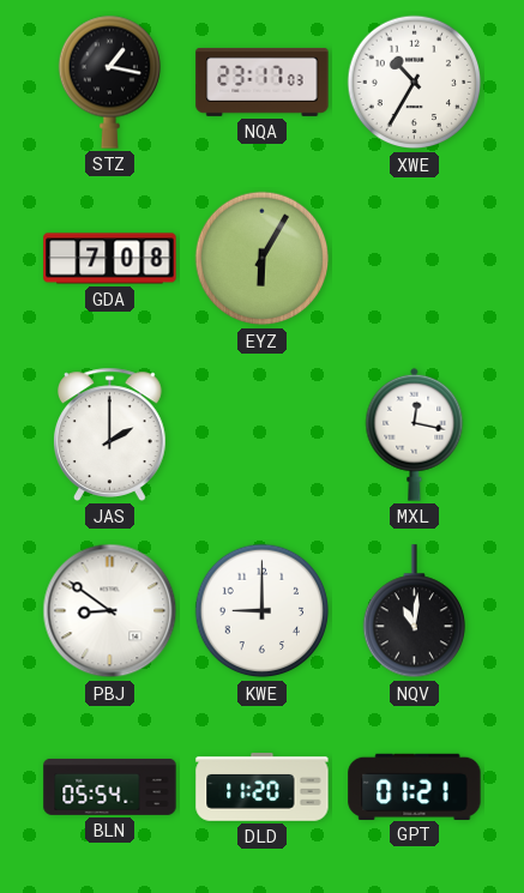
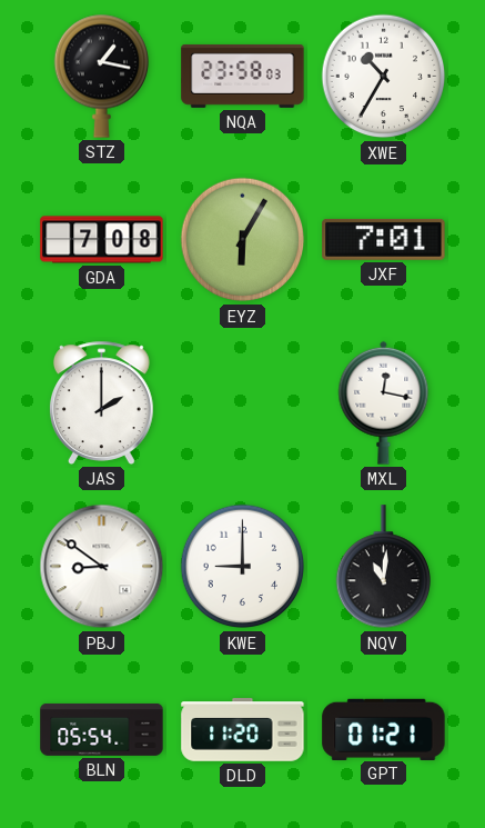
NQA: 23:17 -> 23:58 (243, 76)
JXF: none -> 7:01 (384, 239)
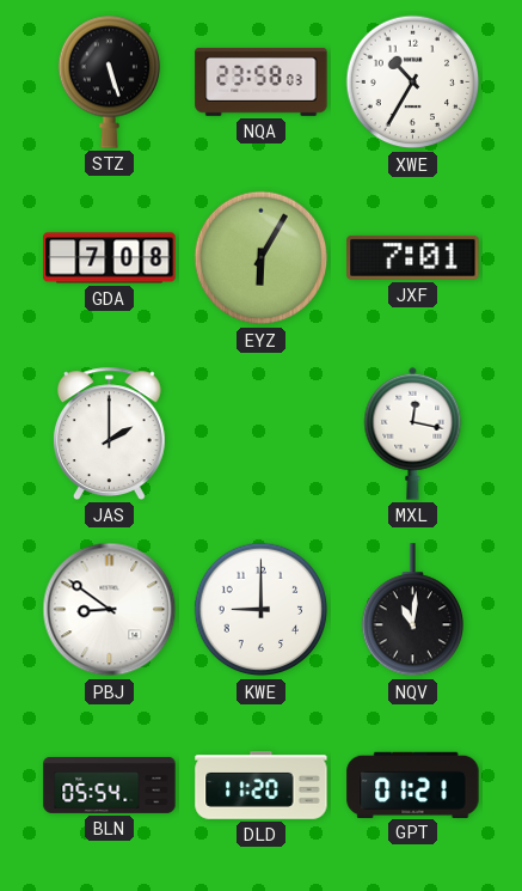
STZ: 1:17 -> 5:27 (109, 81)
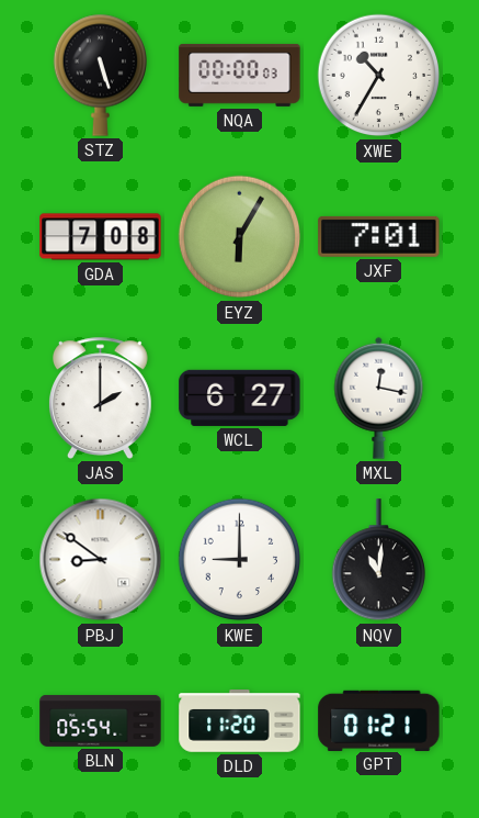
NQA: 23:58 -> 00:00 (240, 75)
WCL: none -> 6:27 (240, 397)
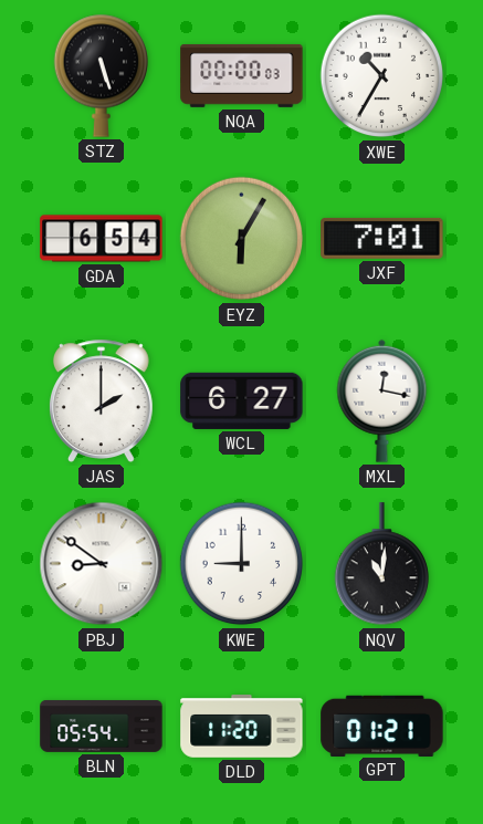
GDA: 7:08 -> 6:54 (102, 239)
